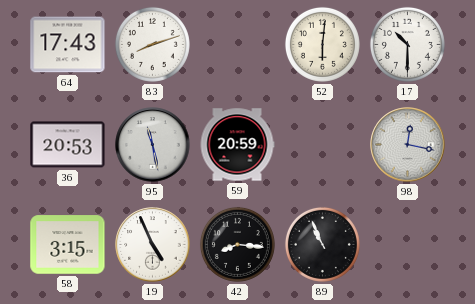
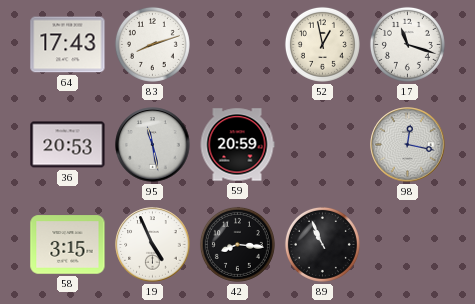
52: 6:01 -> 12:58 (322, 44)
17: 10:30 -> 11:18 (407, 44)
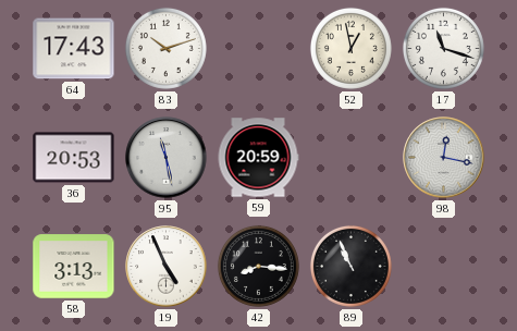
83: 8:12 -> 10:12 (165, 48)
58: 3:15 -> 3:13 (74, 267)
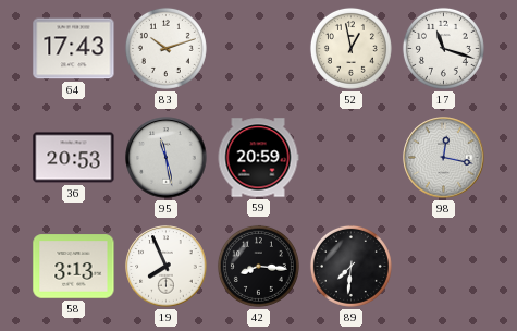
19: 4:56 -> 7:56 (167, 267)
89: 10:56 -> 7:31 (350, 266)
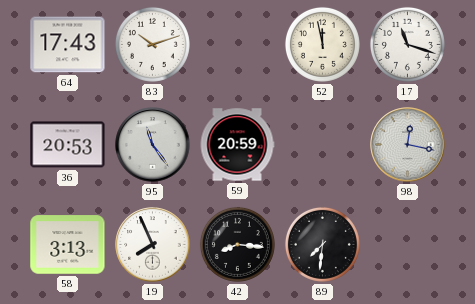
52: 12:58 -> 11:58 (322, 44)
95: 11:28 -> 11:24 (153, 145)
